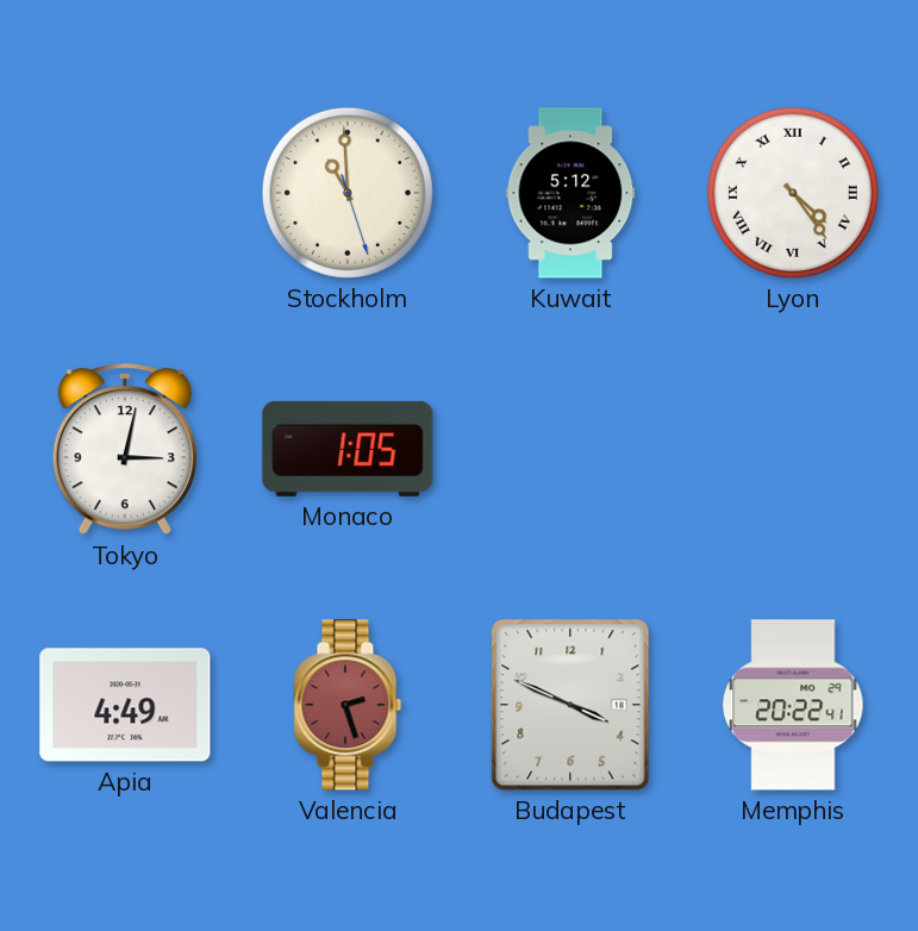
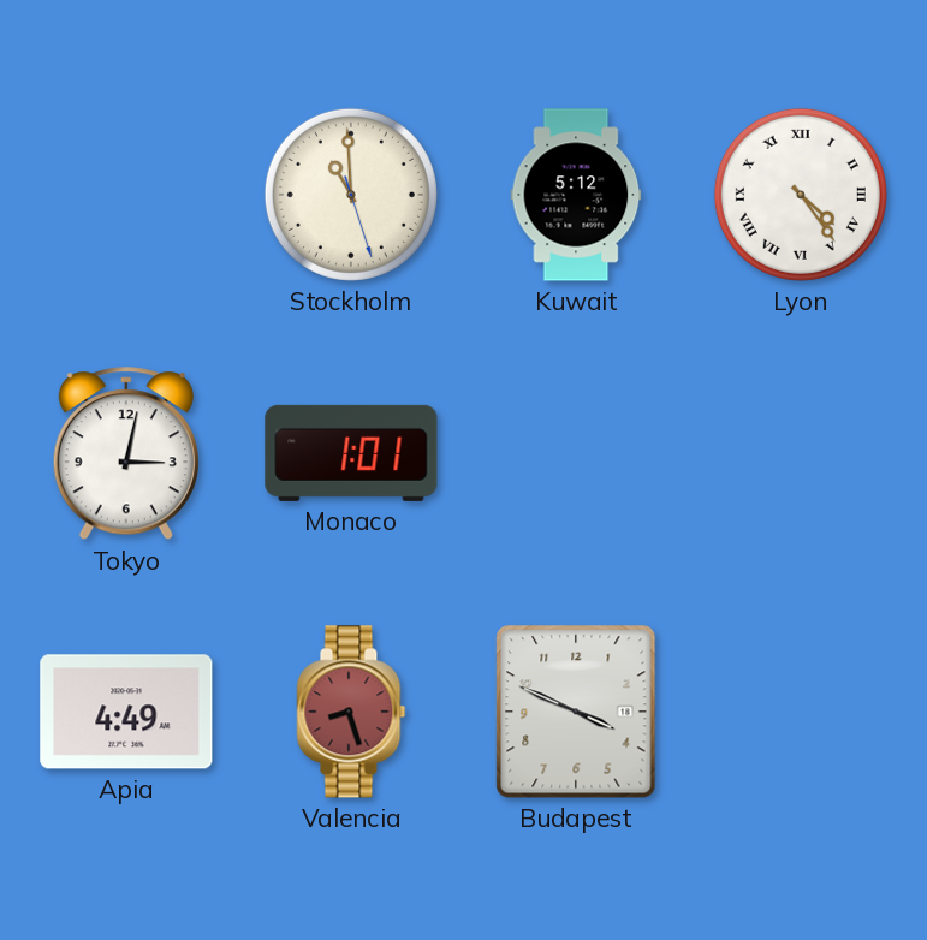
Monaco: 1:05 -> 1:01 (351, 453)
Valencia: 2:27 -> 8:27 (351, 712)
Memphis: 20:22 -> none (793, 705)
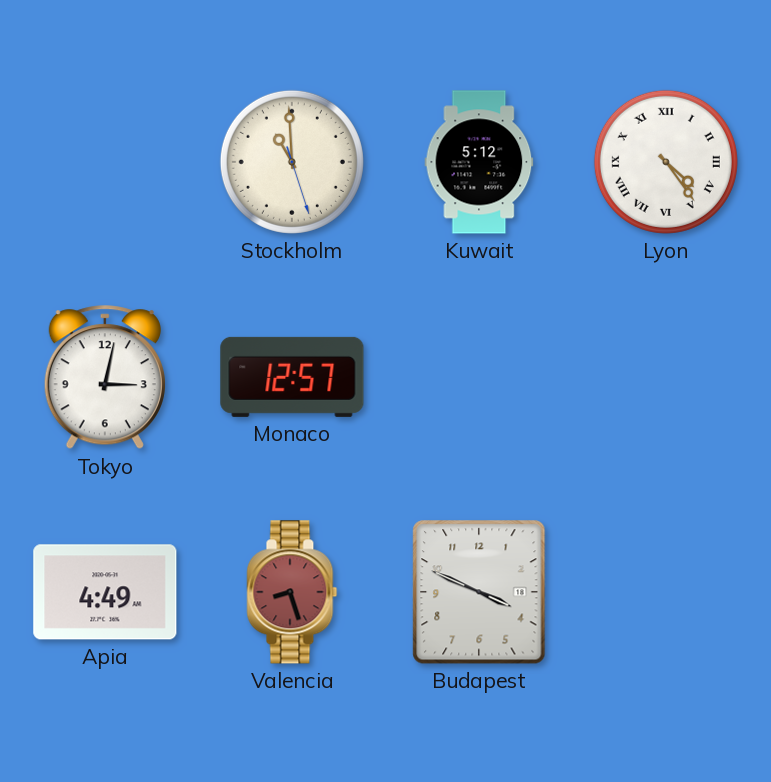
Monaco: 1:01 -> 12:57 (292, 377)
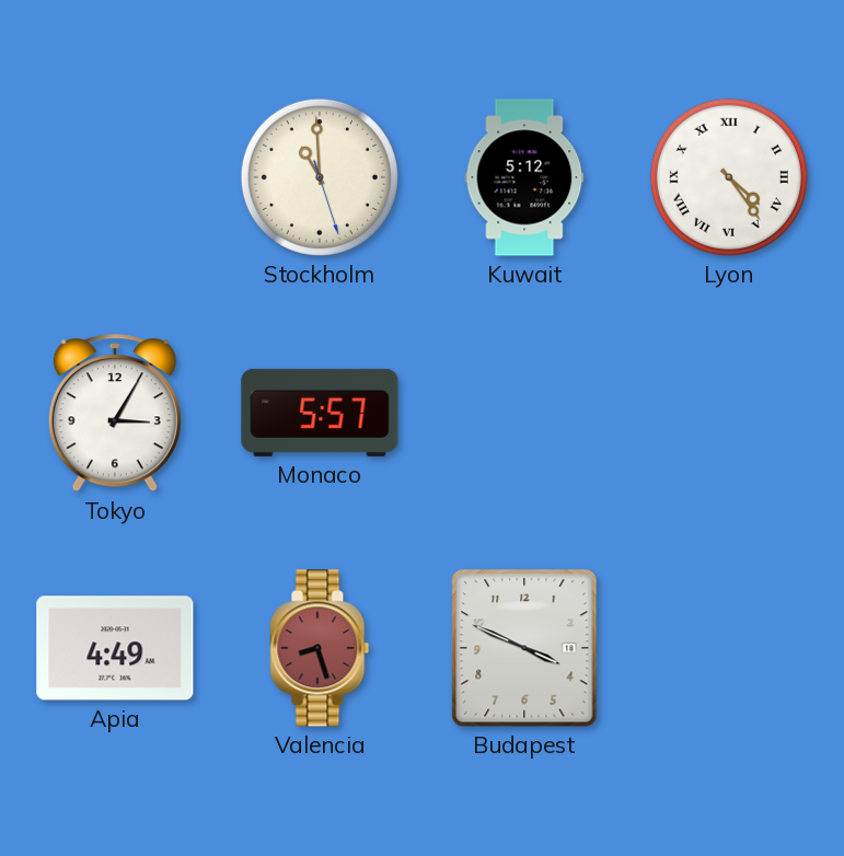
Tokyo: 3:02 -> 3:05 (115, 414)
Monaco: 12:57 -> 5:57 (320, 413)
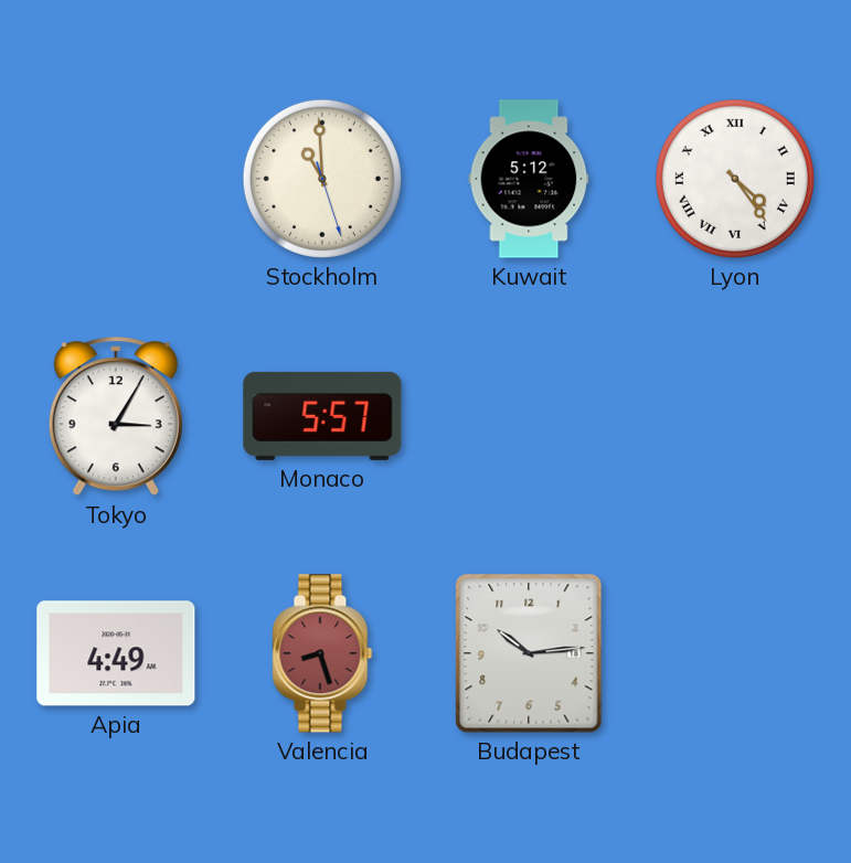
Budapest: 3:49 -> 10:14 (529, 653)
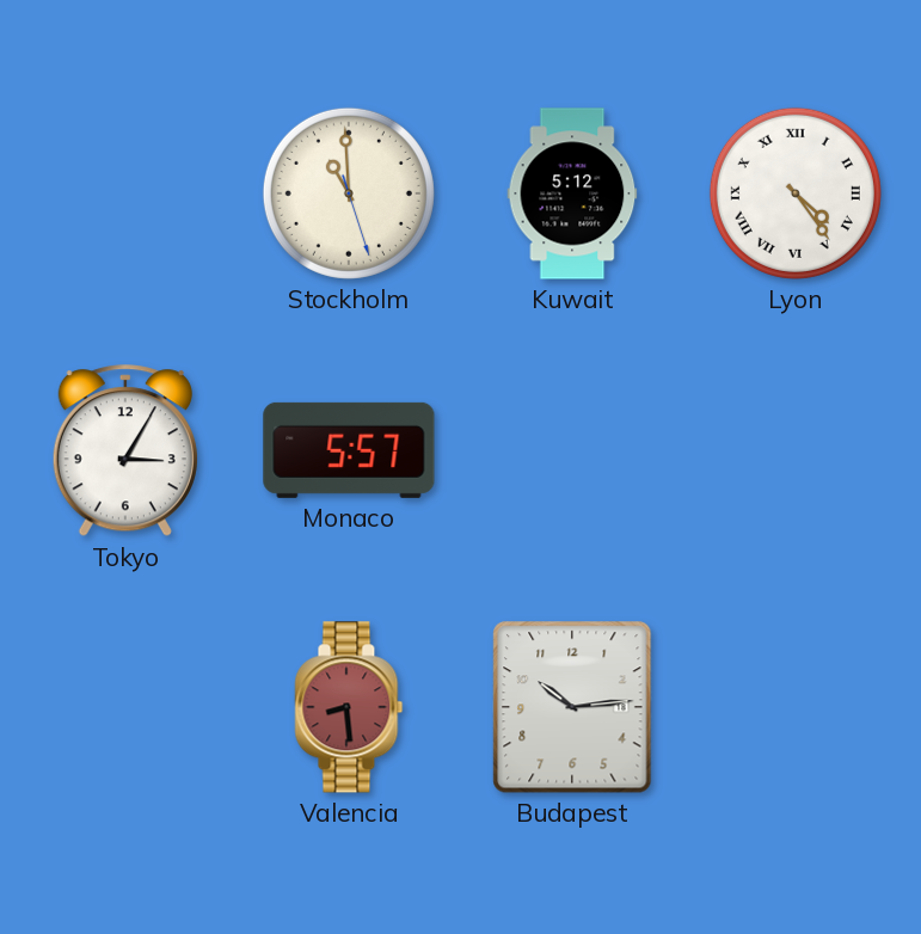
Apia: 4:49 -> none (116, 653)
Valencia: 8:27 -> 8:29 (349, 707)
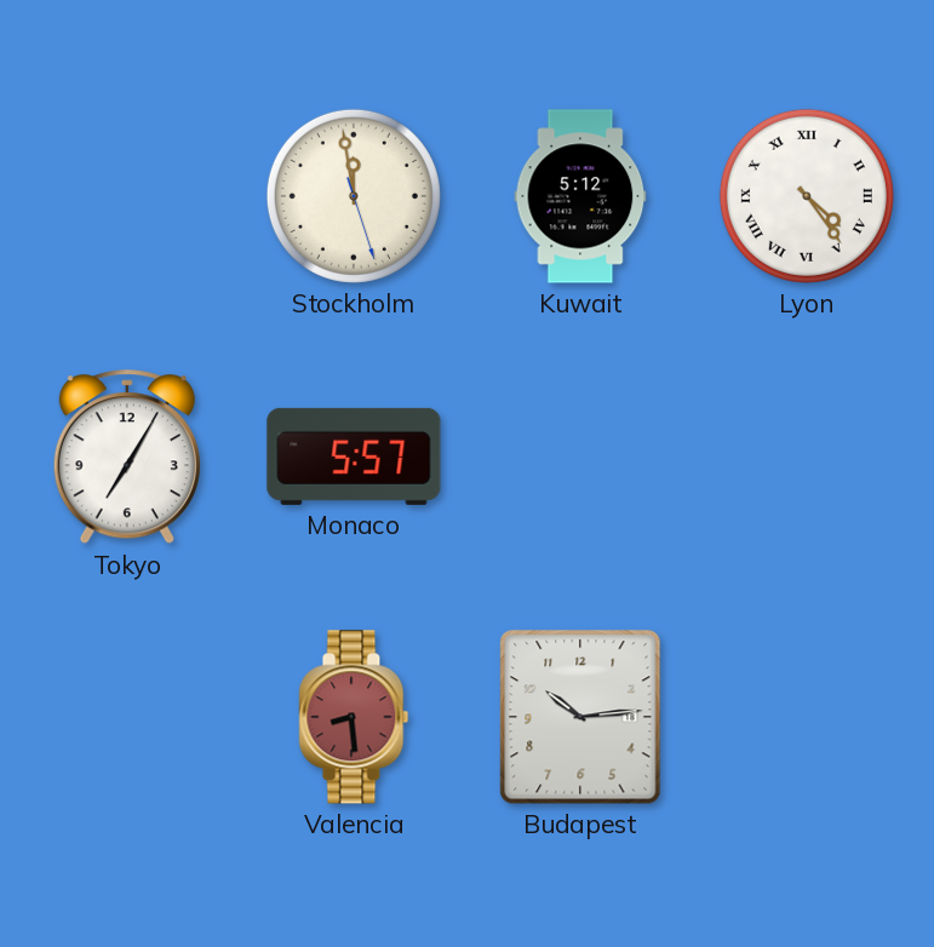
Stockholm: 10:59 -> 11:58 (354, 196)
Tokyo: 3:05 -> 7:05 (127, 458)
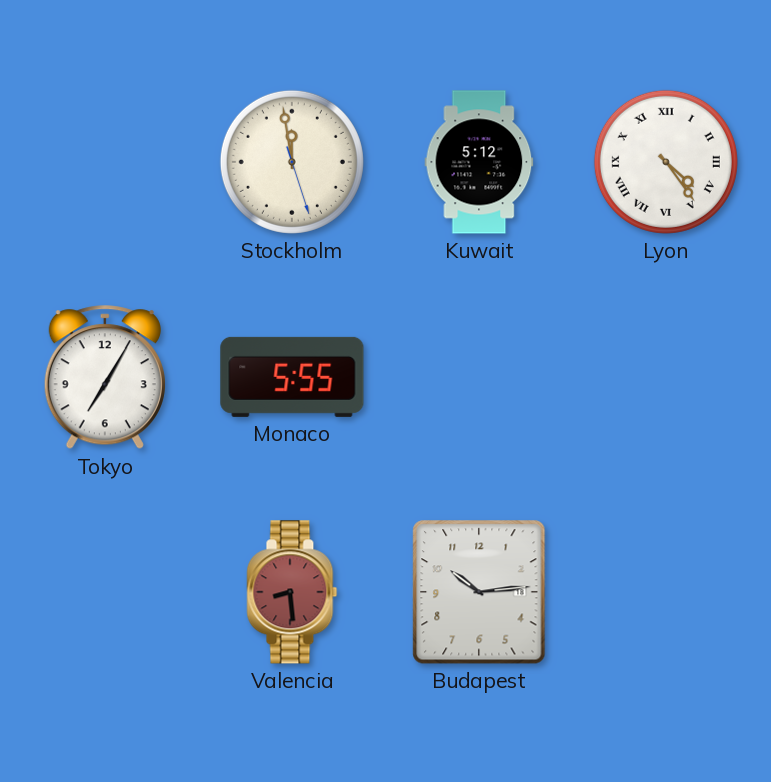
Monaco: 5:57 -> 5:55 (292, 377)
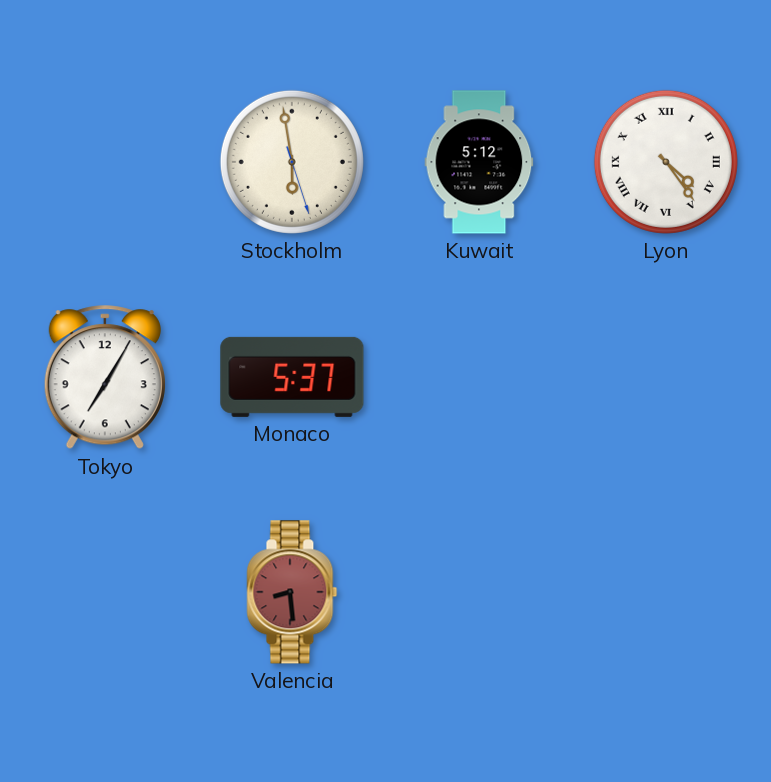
Stockholm: 11:58 -> 5:58 (292, 162)
Monaco: 5:55 -> 5:37 (292, 377)
Budapest: 10:14 -> none (479, 592)
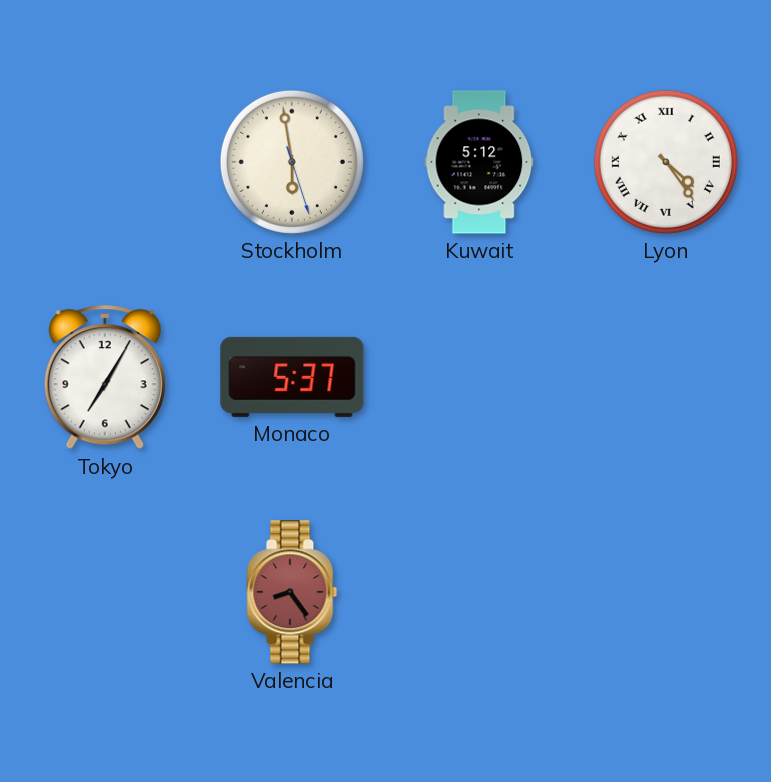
Valencia: 8:29 -> 8:24 (292, 592)
